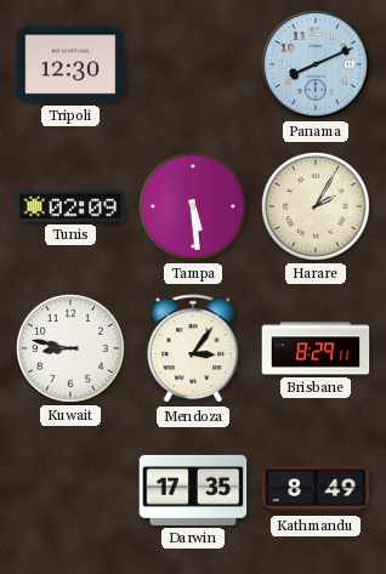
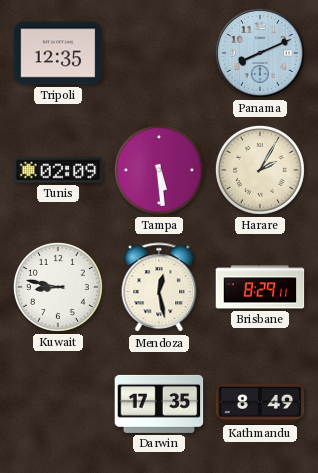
Tripoli: 12:30 -> 12:35 (58, 53)
Mendoza: 3:06 -> 12:28 (159, 288)
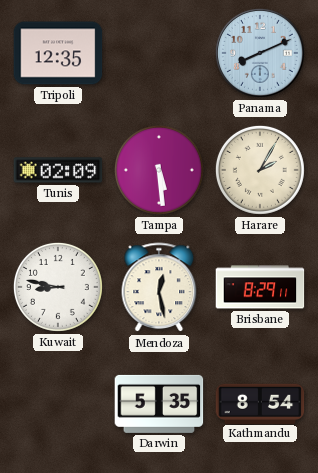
Darwin: 17:35 -> 5:35 (159, 404)
Kathmandu: 8:49 -> 8:54 (260, 403)
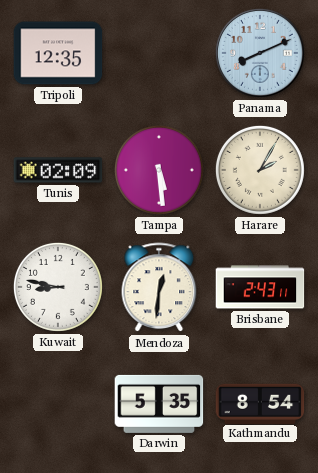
Mendoza: 12:28 -> 12:31 (159, 288)
Brisbane: 8:29 -> 2:43 (260, 287)
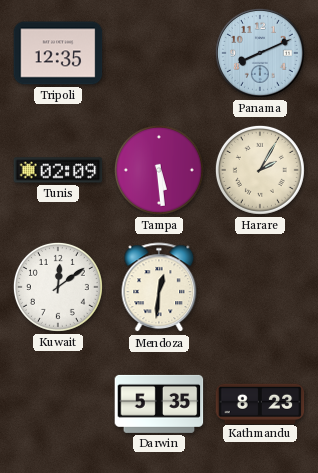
Kuwait: 8:47 -> 12:09 (58, 287)
Brisbane: 2:43 -> none (260, 287)
Kathmandu: 8:54 -> 8:23 (260, 403)
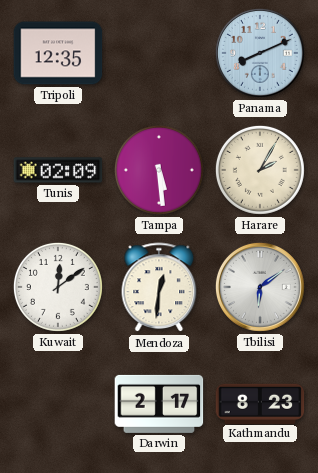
Tbilisi: none -> 6:09 (260, 287)
Darwin: 5:35 -> 2:17 (159, 404)
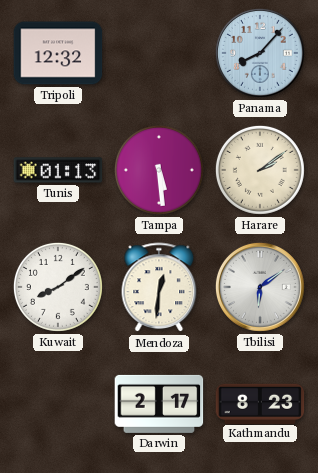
Tripoli: 12:35 -> 12:32 (58, 53)
Panama: 8:11 -> 8:07 (260, 53)
Tunis: 02:09 -> 01:13 (58, 170)
Harare: 2:05 -> 2:09 (260, 170)
Kuwait: 12:09 -> 8:09 (58, 287)
